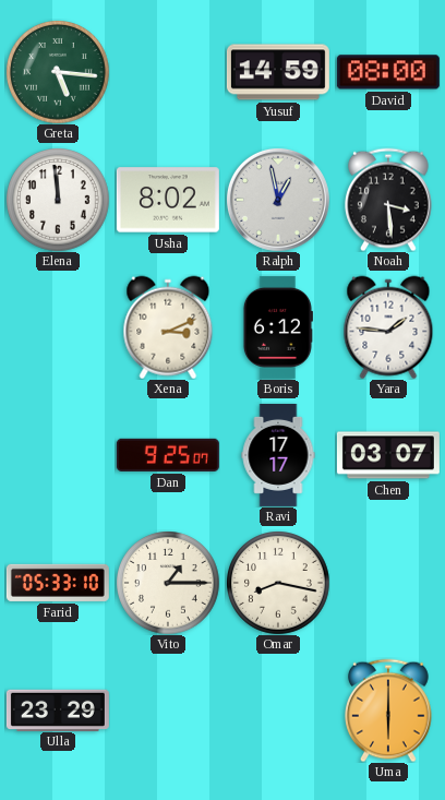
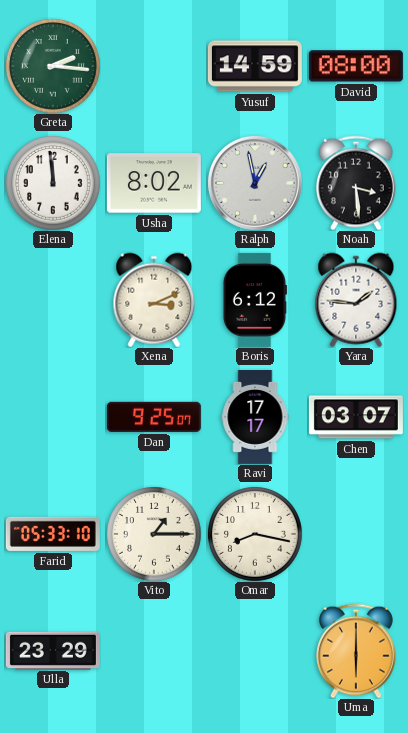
Greta: 5:16 -> 2:16 (53, 66)
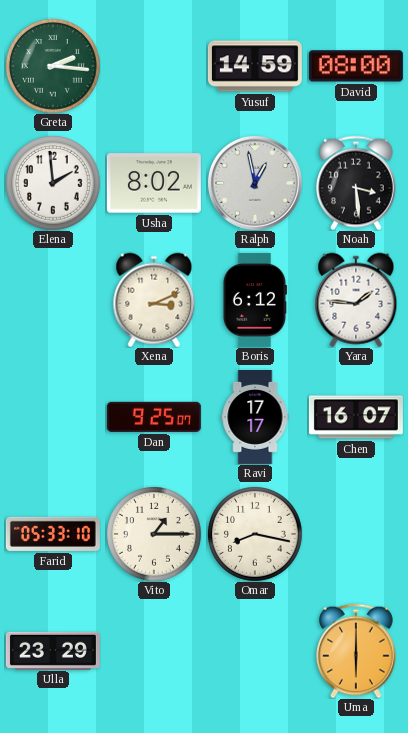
Elena: 11:59 -> 1:59 (53, 183)
Chen: 03:07 -> 16:07 (356, 417)
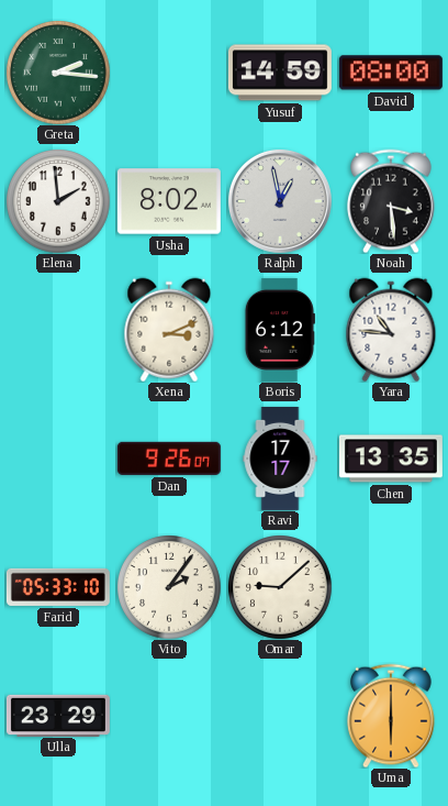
Yara: 1:46 -> 10:46 (391, 330)
Dan: 9:25 -> 9:26 (169, 459)
Chen: 16:07 -> 13:35 (391, 459)
Vito: 1:15 -> 2:06 (169, 587)
Omar: 8:17 -> 9:08 (280, 587)
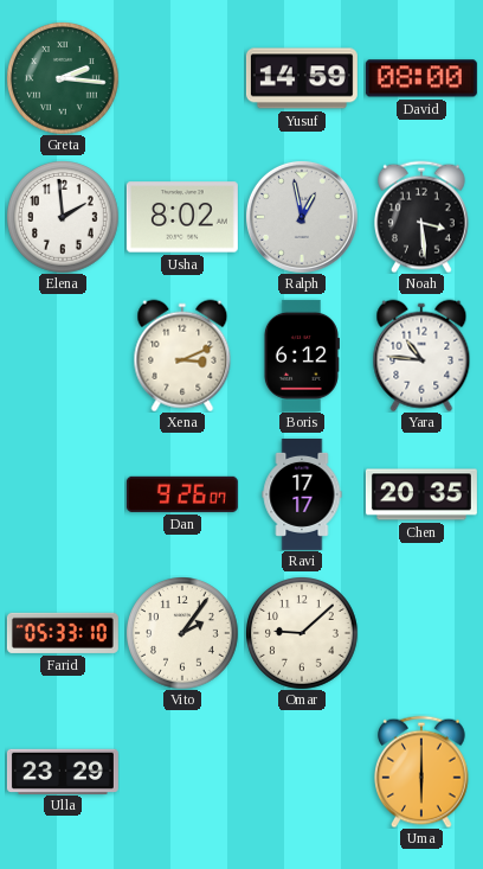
Chen: 13:35 -> 20:35 (421, 494)
